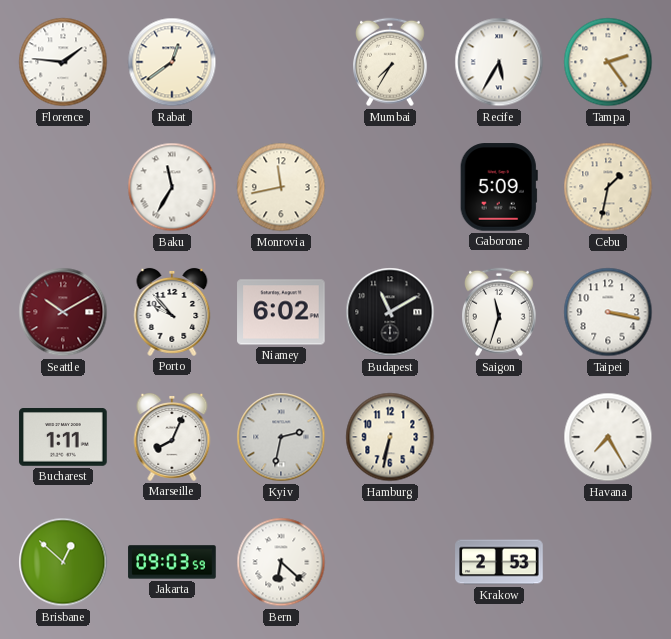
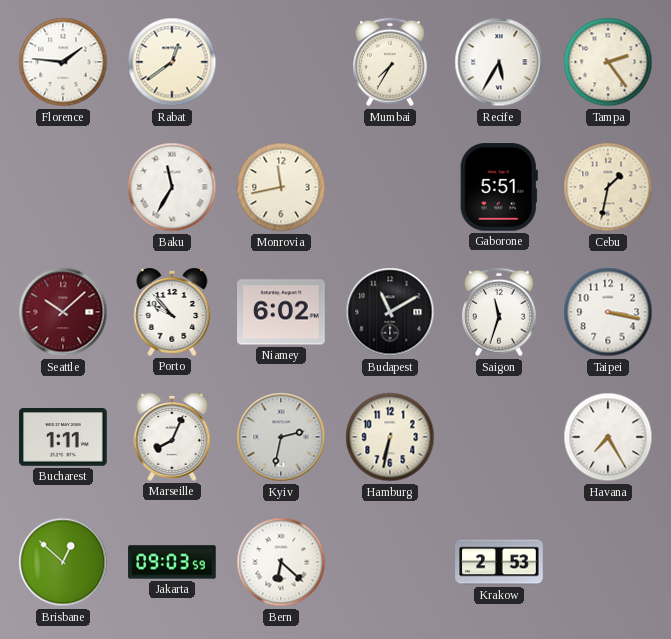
Gaborone: 5:09 -> 5:51 (499, 187)
Seattle: 10:10 -> 10:08 (63, 312)
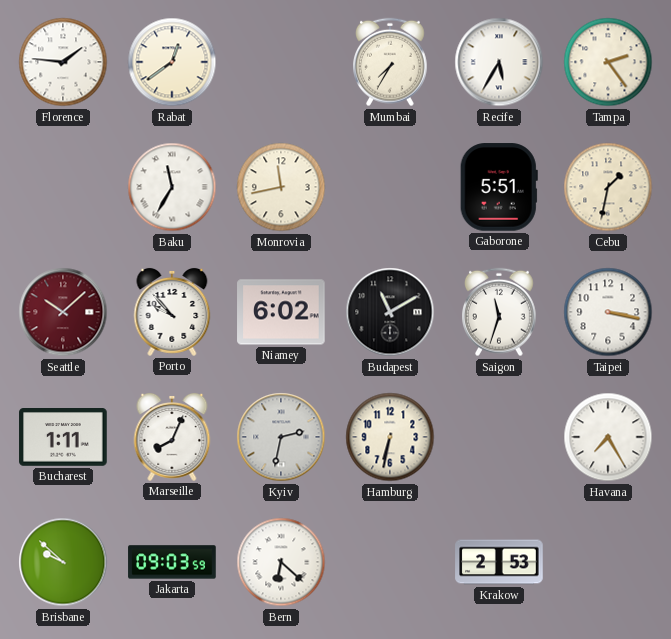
Brisbane: 12:52 -> 9:52 (63, 562)
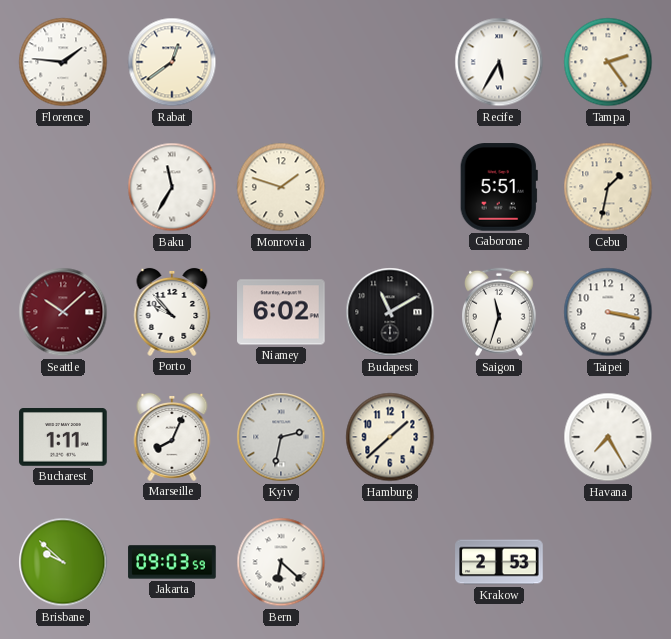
Mumbai: 7:35 -> none (391, 62)
Monrovia: 11:43 -> 1:48 (281, 187)
Hamburg: 6:32 -> 1:38 (390, 437)
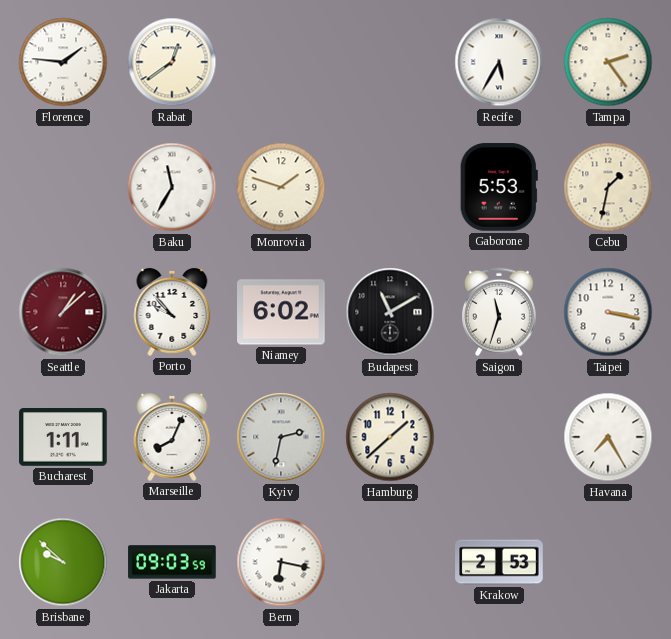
Gaborone: 5:51 -> 5:53 (499, 187)
Seattle: 10:08 -> 1:08 (63, 312)
Bern: 6:22 -> 6:17 (281, 562)
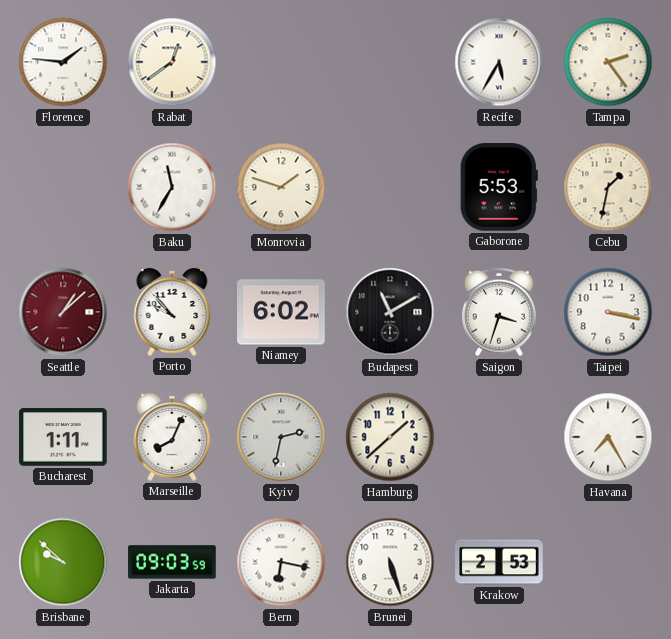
Saigon: 11:33 -> 3:33 (500, 312)
Brunei: none -> 5:27 (390, 562)
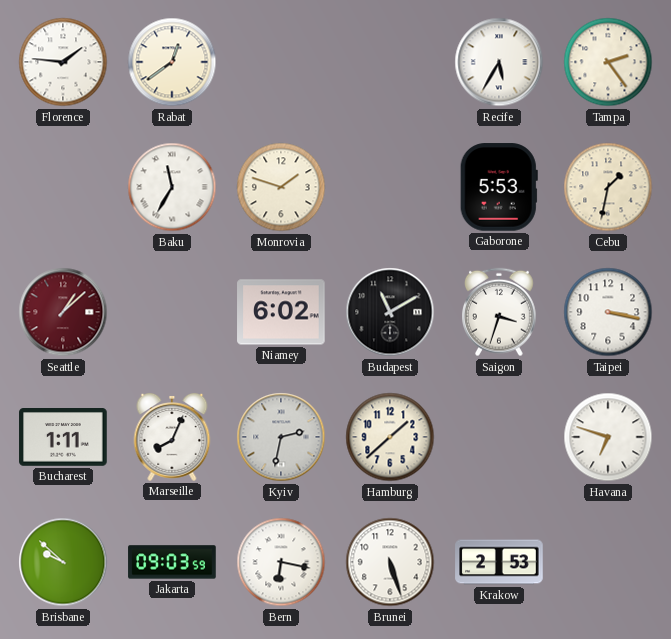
Porto: 9:53 -> none (172, 312)
Havana: 7:25 -> 6:48 (608, 437)
